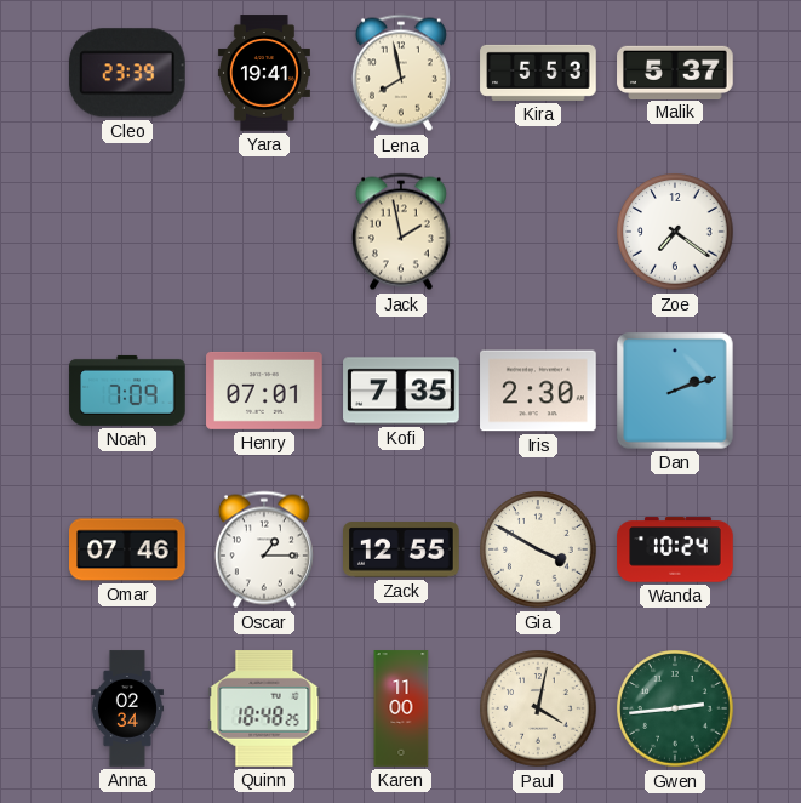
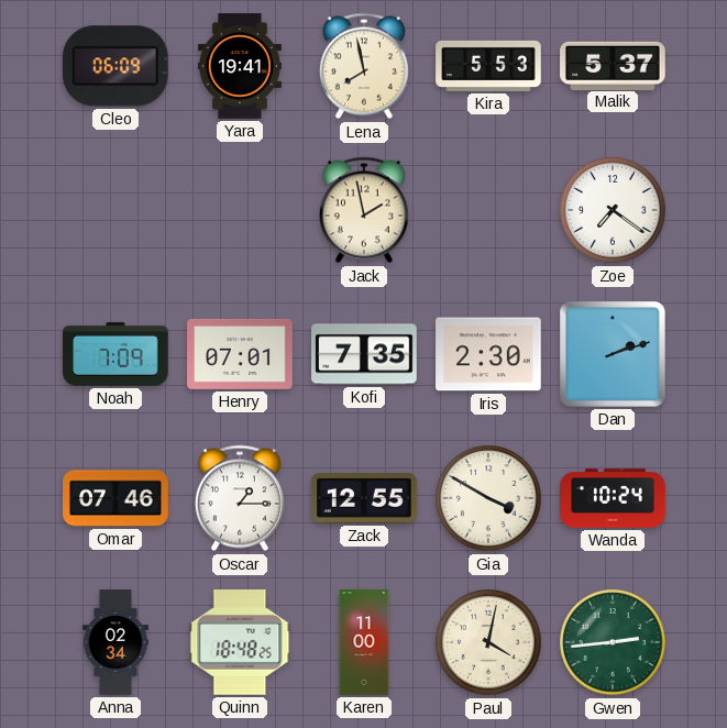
Cleo: 23:39 -> 06:09 (115, 66)
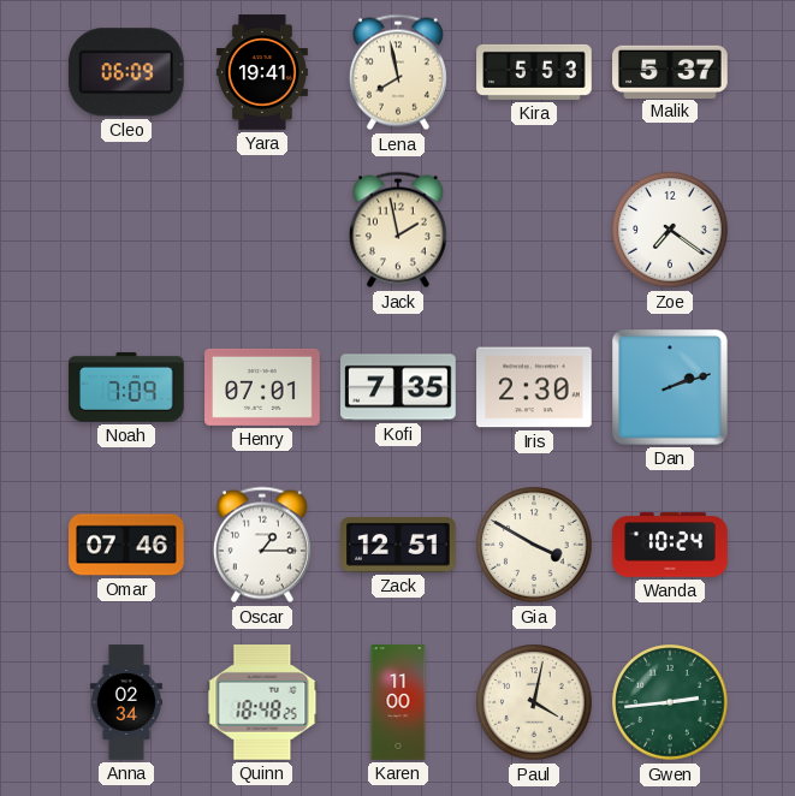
Zack: 12:55 -> 12:51 (399, 545)
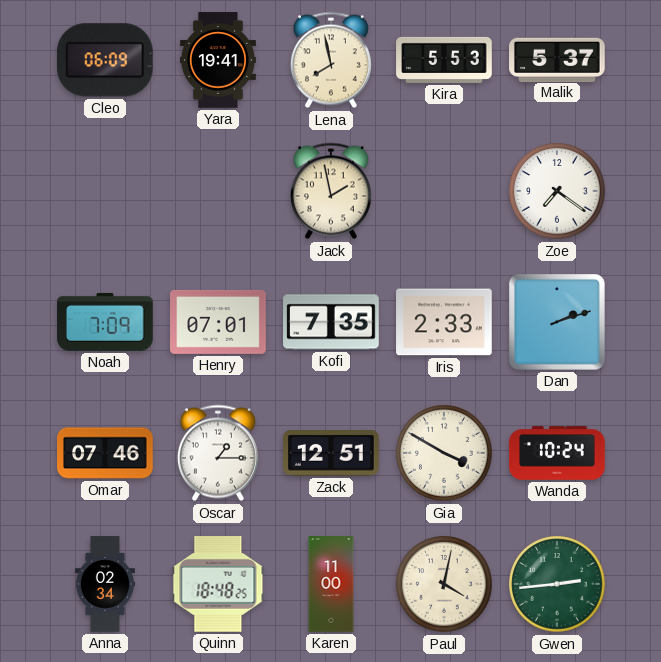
Iris: 2:30 -> 2:33 (444, 322)
